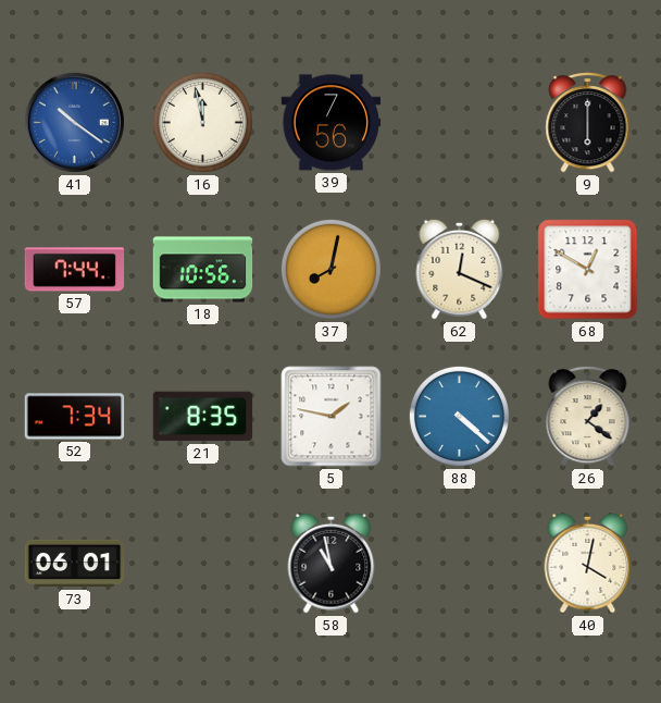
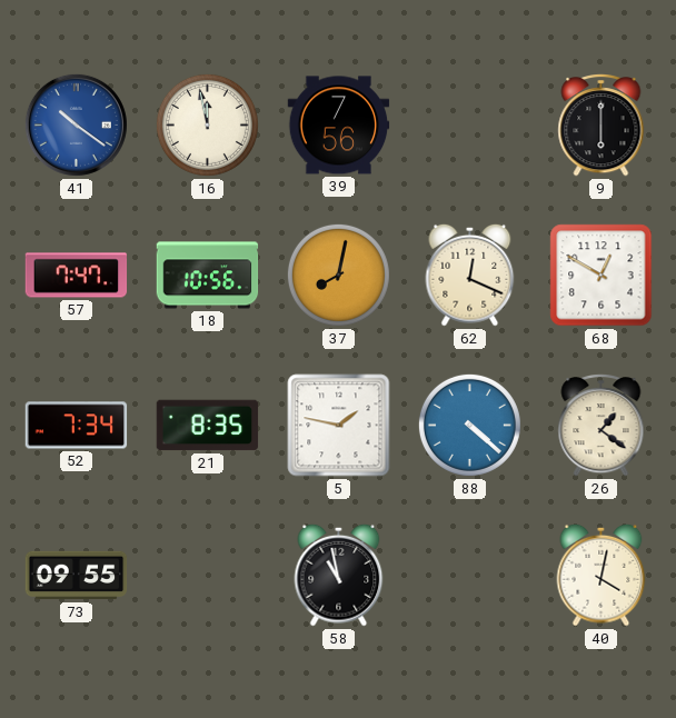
57: 7:44 -> 7:47 (77, 276)
73: 06:01 -> 09:55 (77, 576)
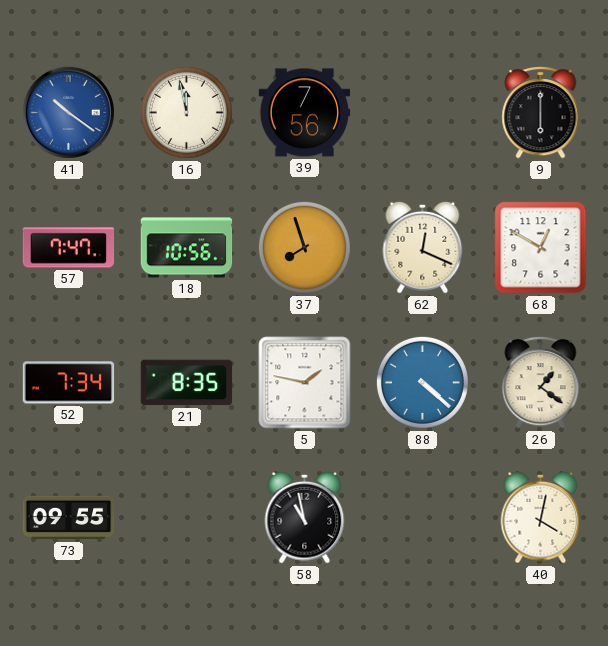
37: 8:02 -> 7:57 (304, 247)
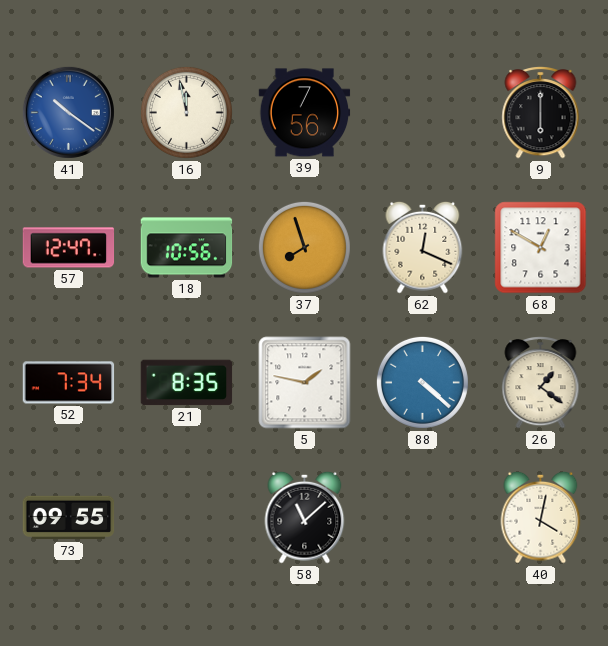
57: 7:47 -> 12:47 (69, 248)
58: 10:58 -> 11:08 (305, 517)
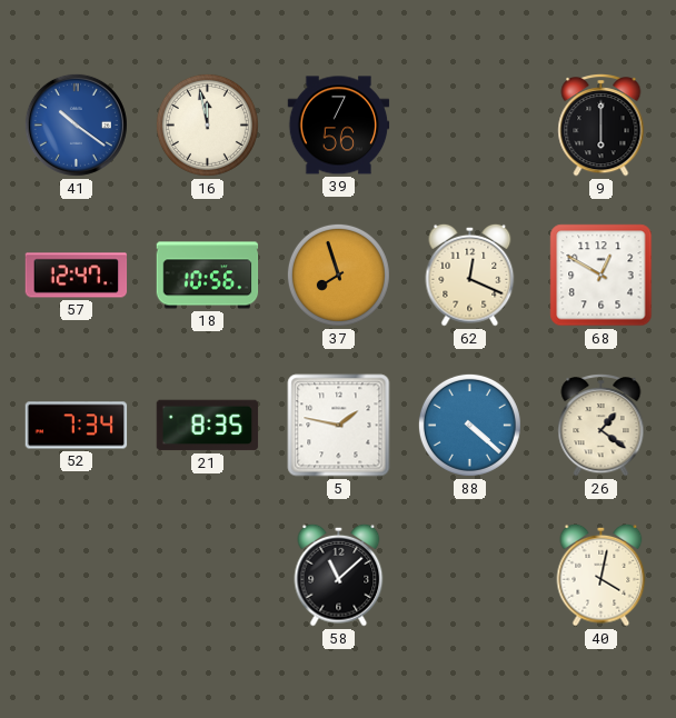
73: 09:55 -> none (69, 518)
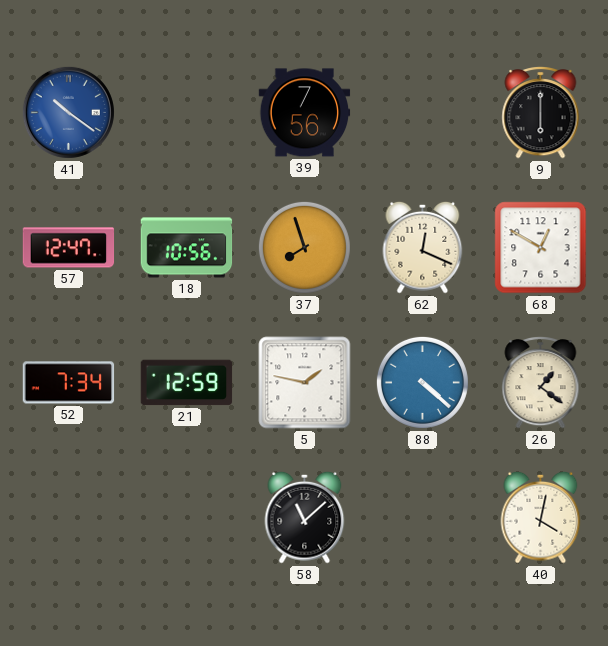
16: 11:58 -> none (207, 124)
21: 8:35 -> 12:59 (187, 383)
